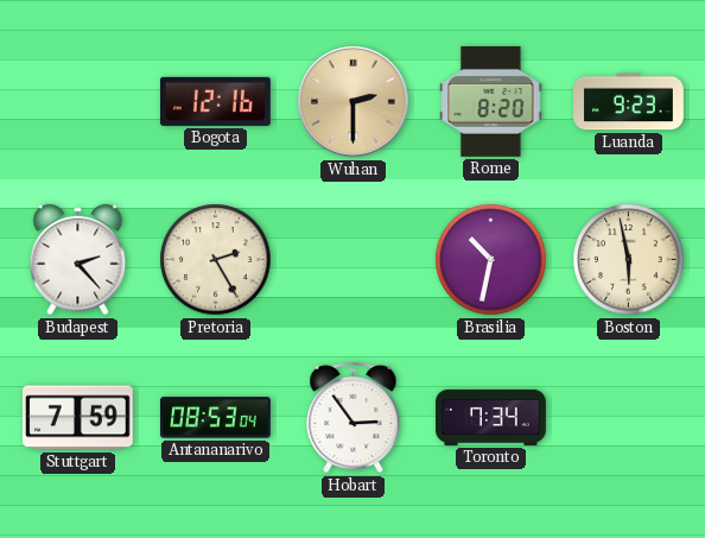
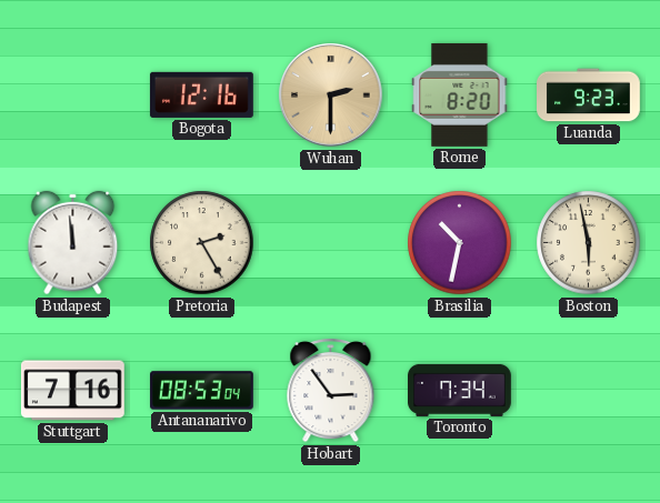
Budapest: 2:23 -> 11:59 (73, 243)
Stuttgart: 7:59 -> 7:16 (72, 391)
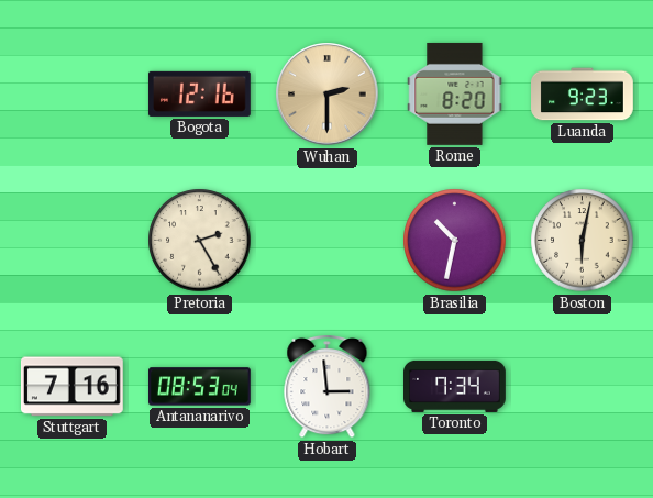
Budapest: 11:59 -> none (73, 243)
Boston: 5:58 -> 6:02 (583, 241)
Hobart: 2:54 -> 2:59 (328, 387)
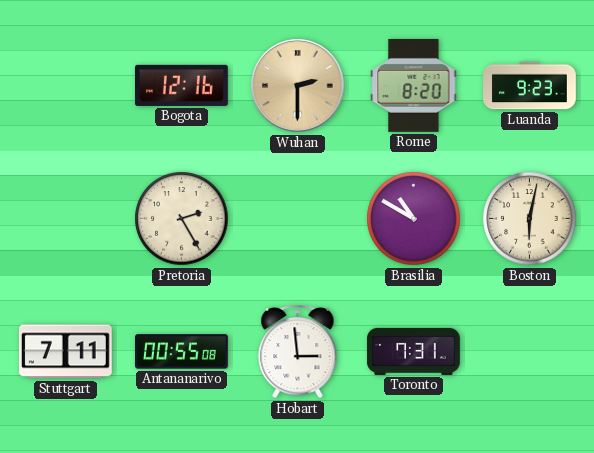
Brasilia: 10:32 -> 10:50 (414, 219)
Stuttgart: 7:16 -> 7:11 (65, 352)
Antananarivo: 08:53 -> 00:55 (182, 352)
Toronto: 7:34 -> 7:31 (414, 351)
